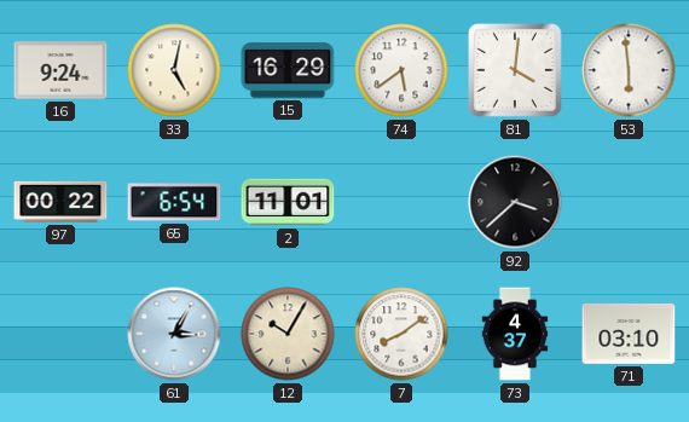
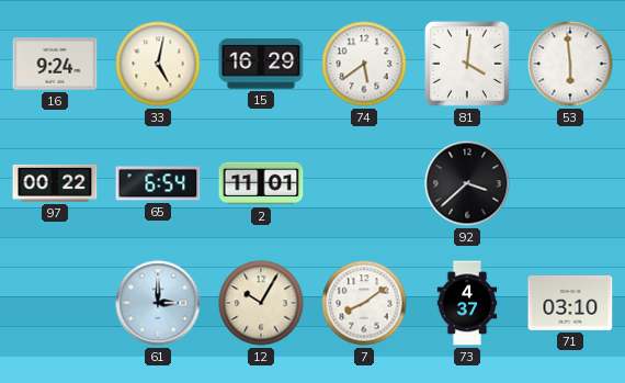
61: 3:05 -> 3:00 (158, 303)
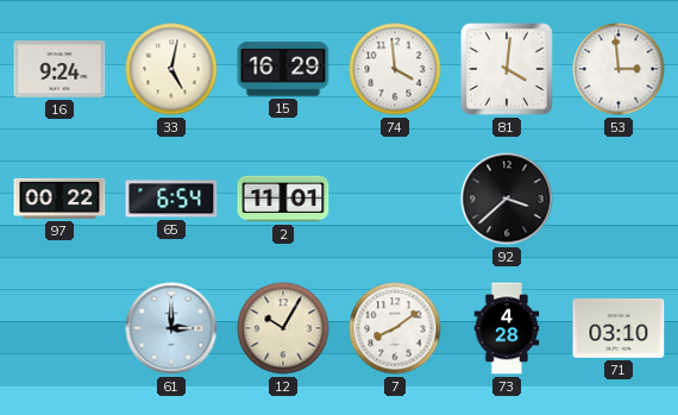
74: 5:39 -> 3:59 (395, 69)
53: 5:59 -> 2:59 (619, 69)
73: 4:37 -> 4:28 (507, 328)
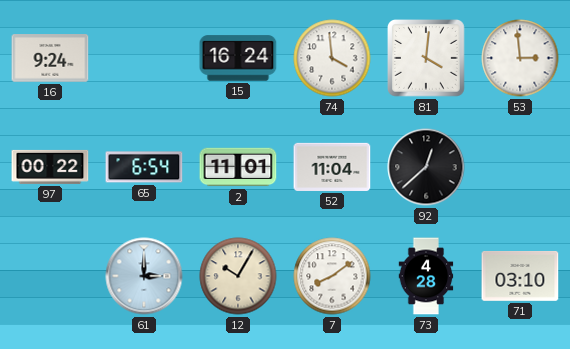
33: 5:02 -> none (171, 69)
15: 16:29 -> 16:24 (238, 58)
52: none -> 11:04 (332, 167)
92: 3:38 -> 12:38 (426, 167)
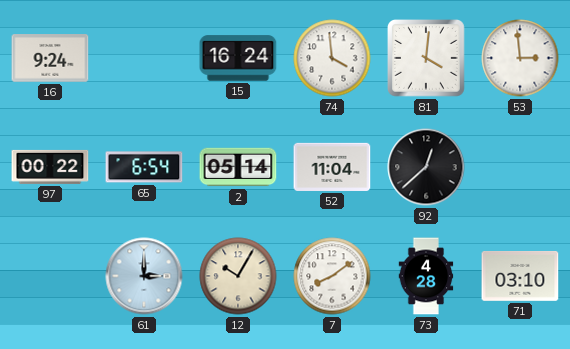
2: 11:01 -> 05:14 (238, 167)
